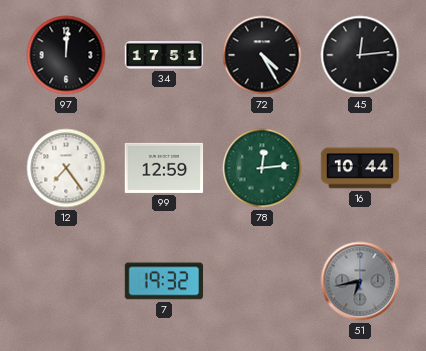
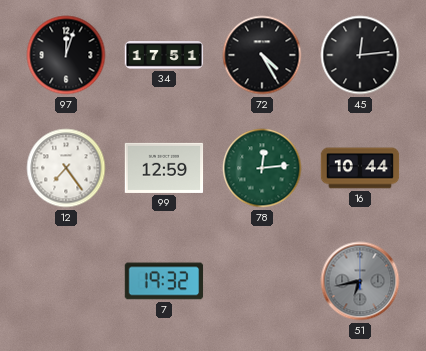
97: 12:01 -> 12:03 (66, 55)
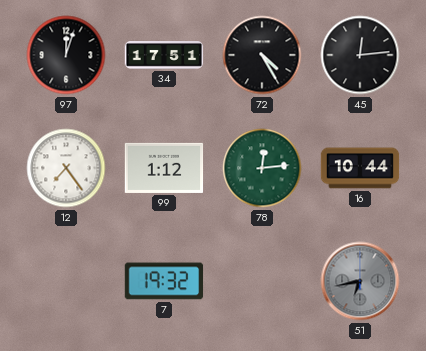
99: 12:59 -> 1:12 (164, 168)
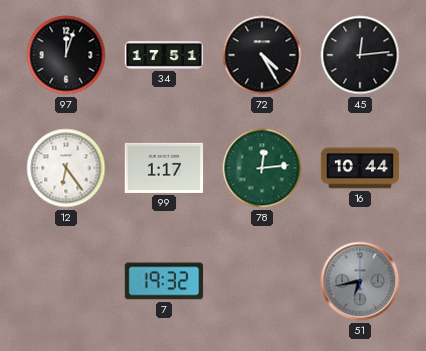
12: 7:24 -> 6:24 (66, 168)
99: 1:12 -> 1:17 (164, 168)
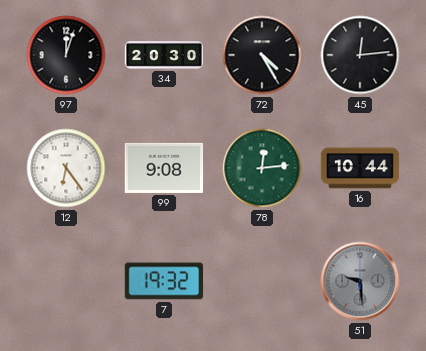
34: 17:51 -> 20:30 (164, 55)
99: 1:17 -> 9:08 (164, 168)
51: 6:43 -> 9:29 (360, 281)
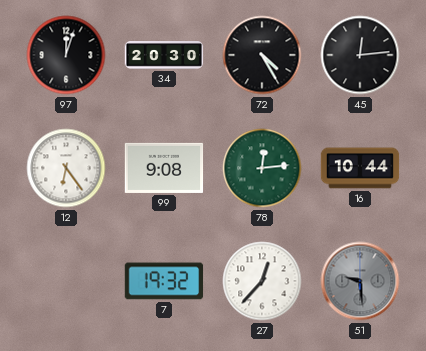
27: none -> 12:37 (262, 281)
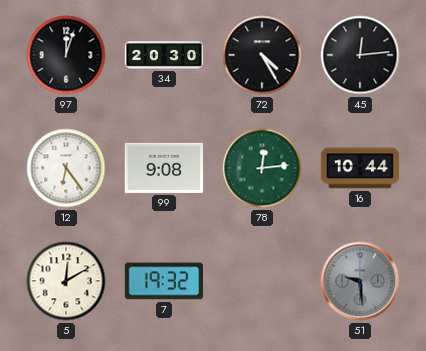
5: none -> 12:10 (66, 281)
27: 12:37 -> none (262, 281)
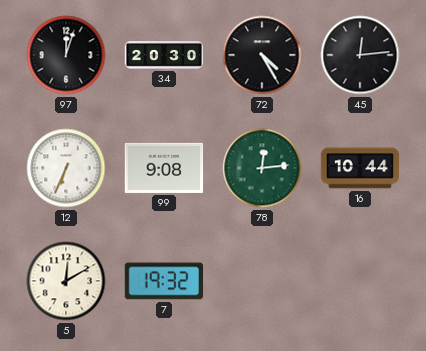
12: 6:24 -> 6:34 (66, 168)
51: 9:29 -> none (360, 281)
